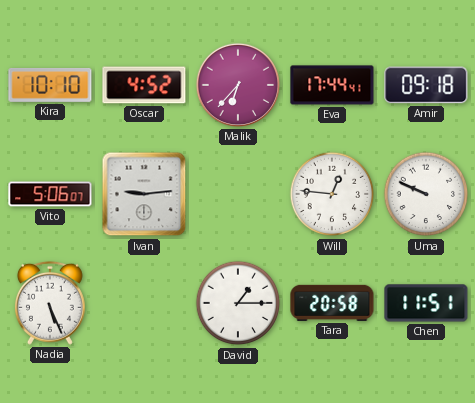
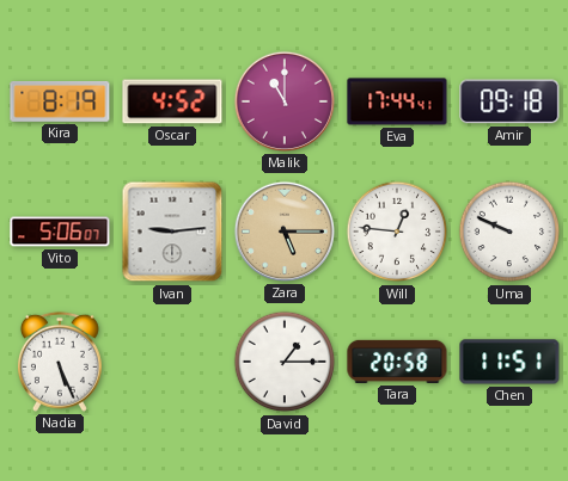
Kira: 10:10 -> 8:19 (60, 101)
Malik: 6:37 -> 11:00 (285, 101)
Zara: none -> 5:15 (285, 232)
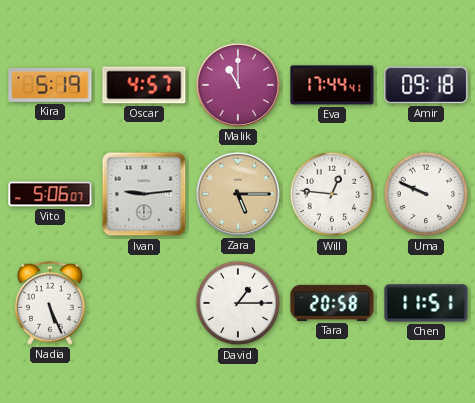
Kira: 8:19 -> 5:19 (50, 85)
Oscar: 4:52 -> 4:57 (144, 85)
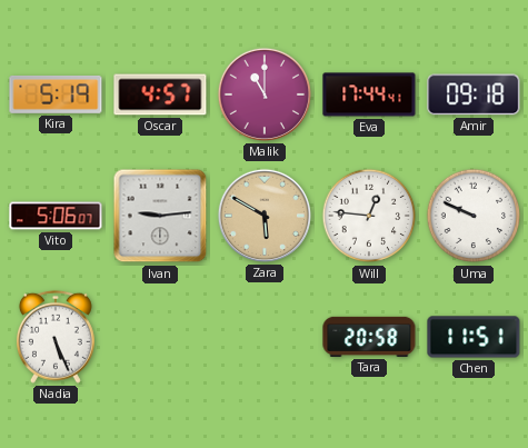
Zara: 5:15 -> 5:50 (265, 216)
David: 1:15 -> none (238, 303)
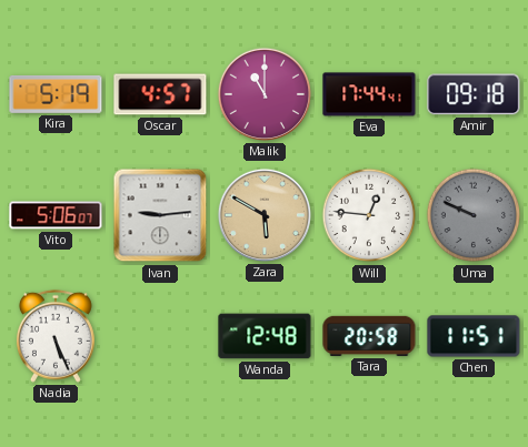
Uma dial: white -> grey (474, 215)
Wanda: none -> 12:48 (265, 336)
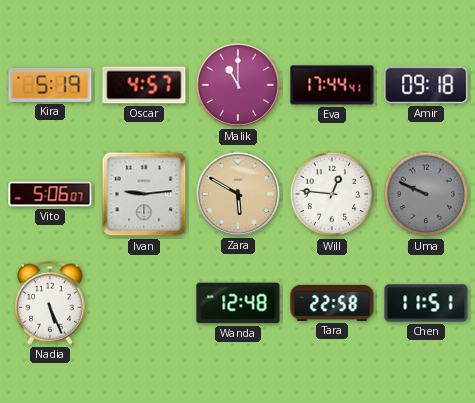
Tara: 20:58 -> 22:58 (332, 303)
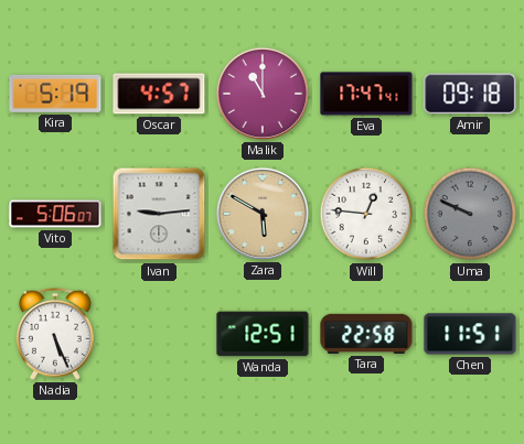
Eva: 17:44 -> 17:47 (366, 94)
Wanda: 12:48 -> 12:51 (263, 334)
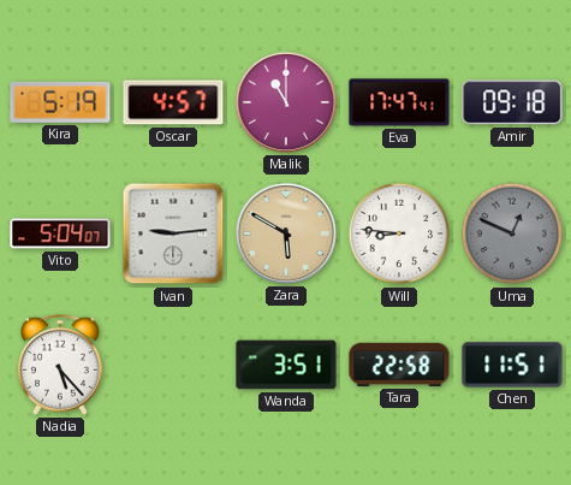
Vito: 5:06 -> 5:04 (60, 233)
Will: 12:46 -> 8:46 (399, 233)
Uma: 9:49 -> 12:49 (512, 233)
Nadia: 5:26 -> 5:23 (60, 365)
Wanda: 12:51 -> 3:51 (286, 365)
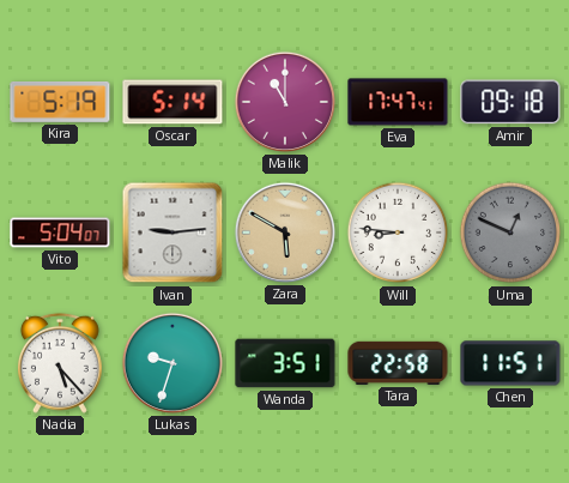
Oscar: 4:57 -> 5:14 (172, 102)
Lukas: none -> 9:33 (172, 363)
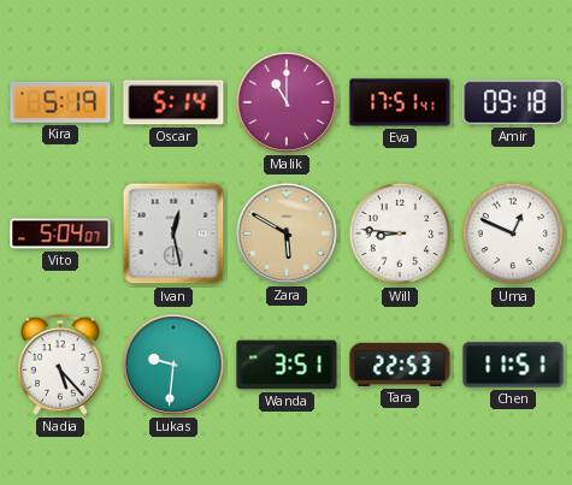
Eva: 17:47 -> 17:51 (400, 102)
Ivan: 9:14 -> 12:28 (173, 233)
Uma dial: grey -> white (513, 233)
Lukas: 9:33 -> 9:31 (173, 365)
Tara: 22:58 -> 22:53 (400, 365)
